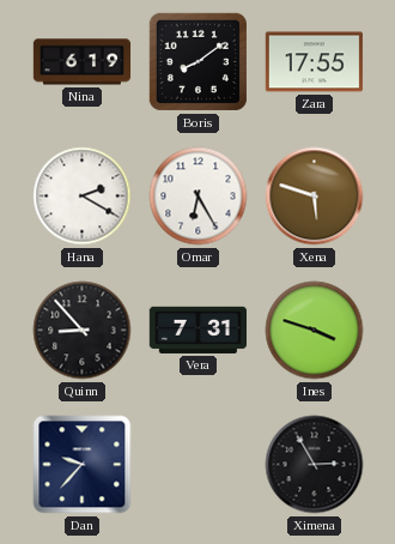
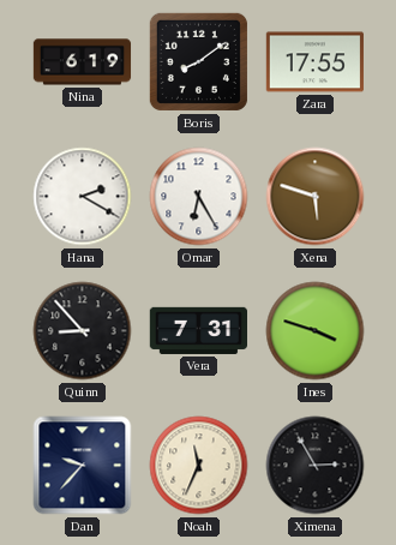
Noah: none -> 11:34 (199, 466)
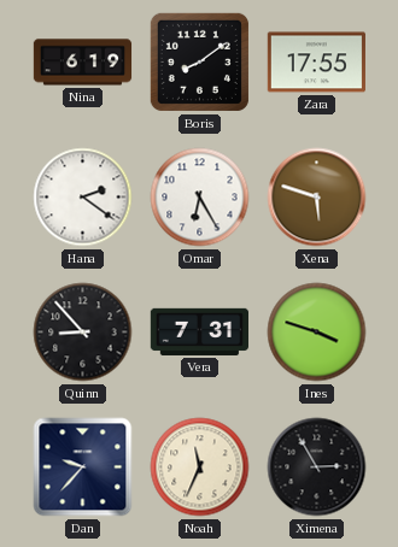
Hana: 2:20 -> 2:21 (83, 198)
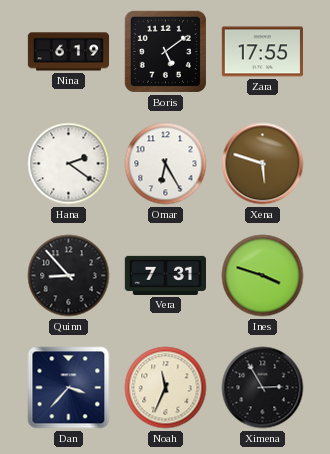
Boris: 8:09 -> 5:09 (165, 51)
Dan: 9:37 -> 3:37 (69, 388)
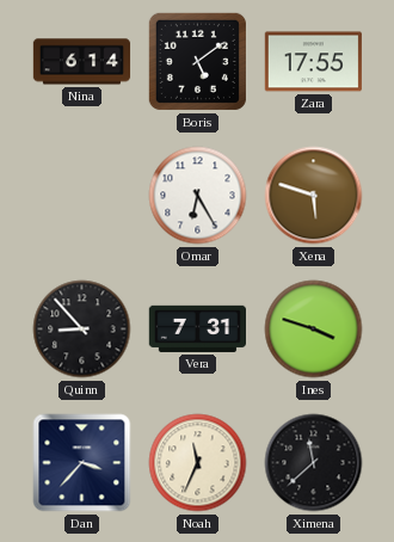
Nina: 6:19 -> 6:14 (82, 62)
Hana: 2:21 -> none (69, 164)
Ximena: 2:55 -> 11:38 (314, 463)
